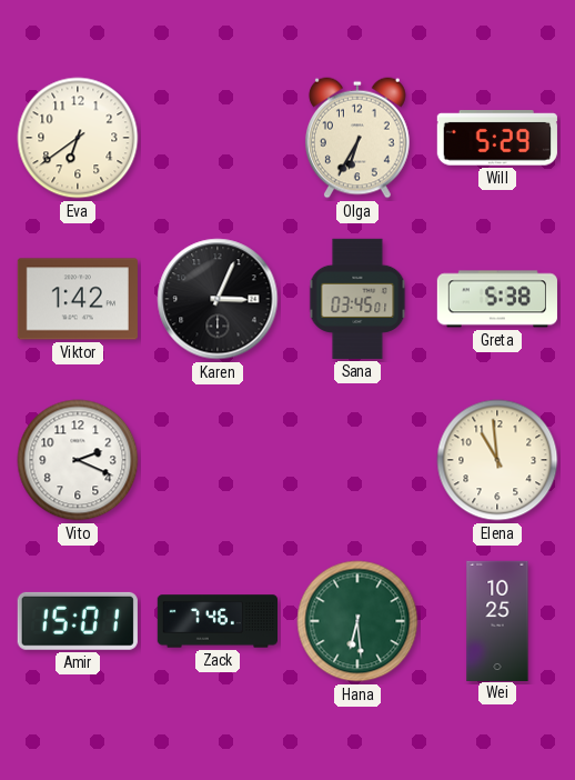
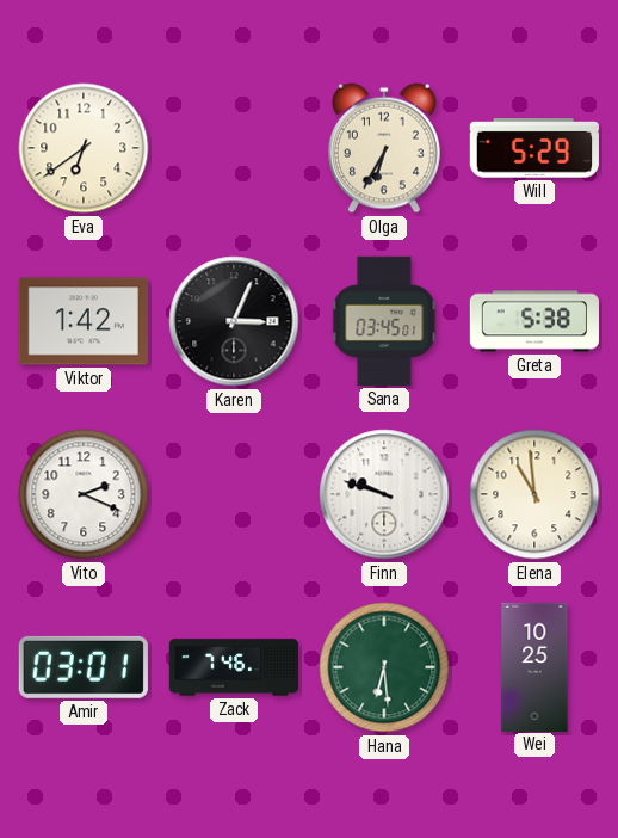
Finn: none -> 9:48 (384, 494)
Amir: 15:01 -> 03:01 (84, 667)
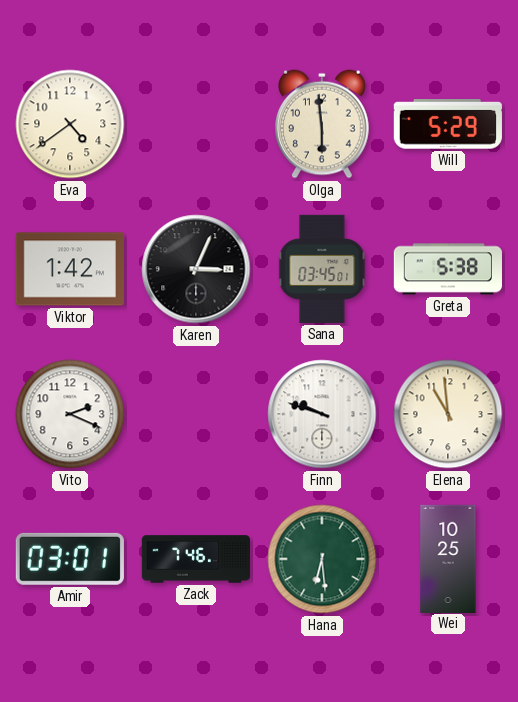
Eva: 6:39 -> 4:39 (70, 124)
Olga: 6:35 -> 5:59 (322, 124)
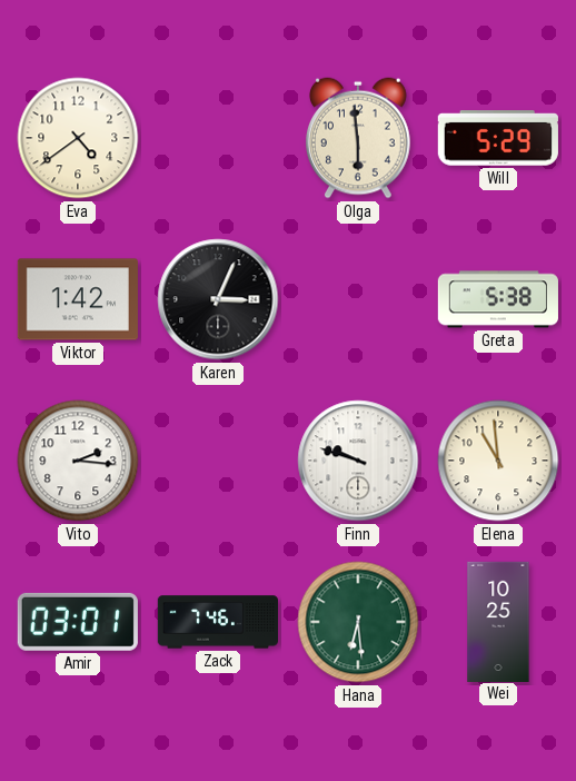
Sana: 03:45 -> none (322, 269)
Vito: 2:19 -> 2:16 (78, 461)
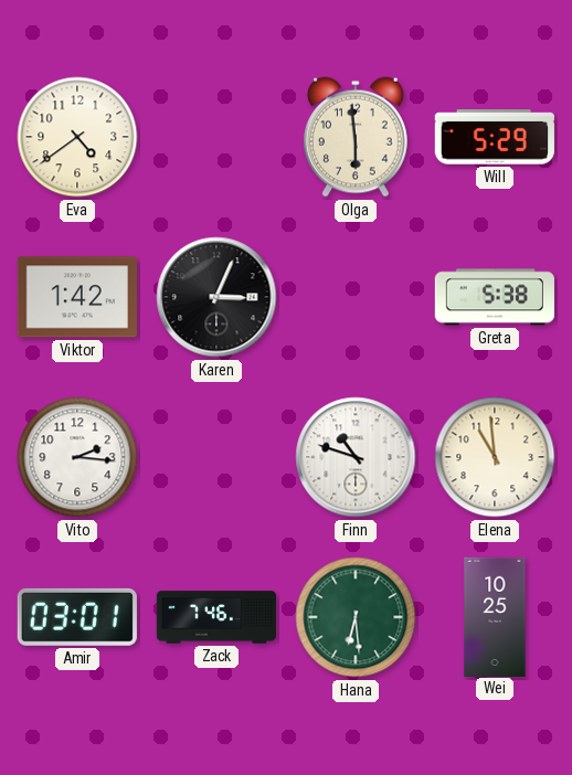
Finn: 9:48 -> 10:48 (356, 457)
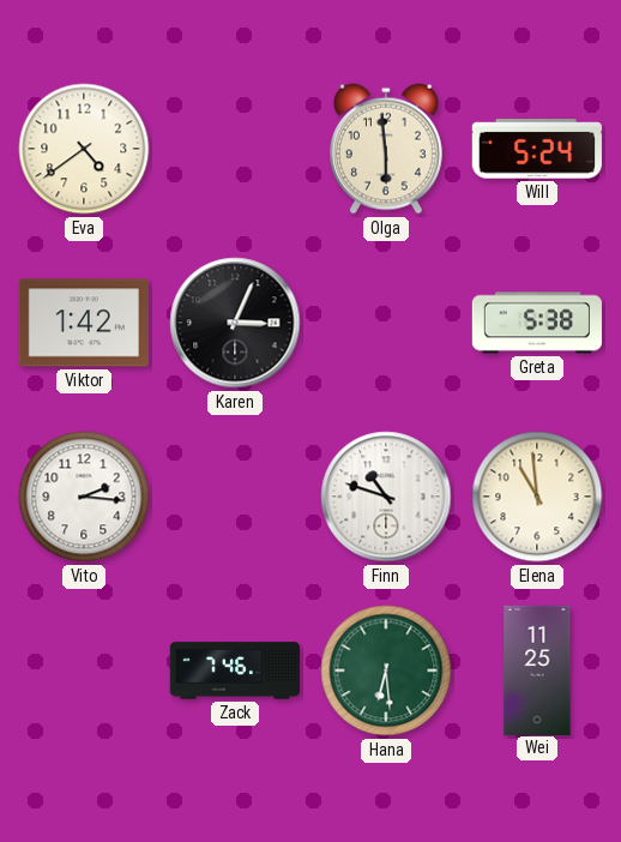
Will: 5:29 -> 5:24 (537, 149)
Amir: 03:01 -> none (77, 617)
Wei: 10:25 -> 11:25 (537, 669)
